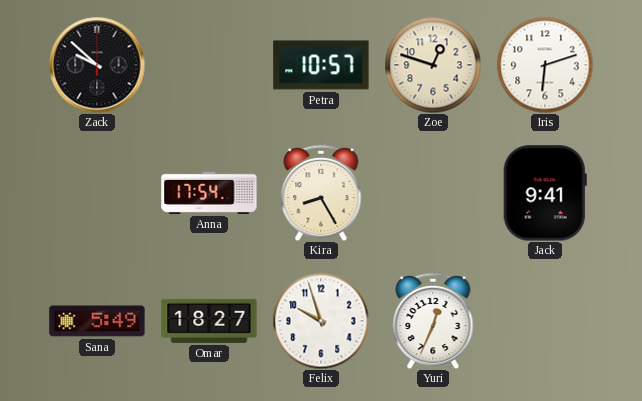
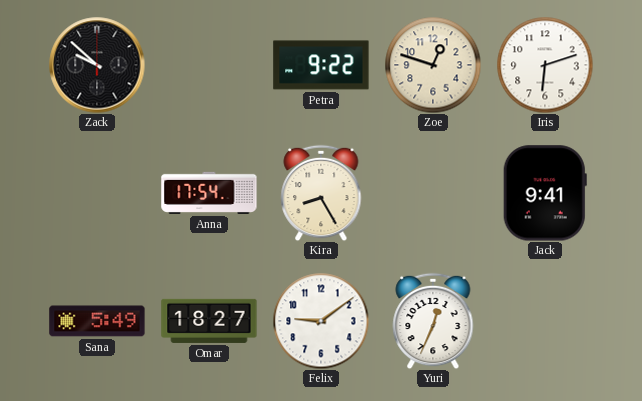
Petra: 10:57 -> 9:22 (321, 65)
Felix: 9:57 -> 9:09 (321, 321)
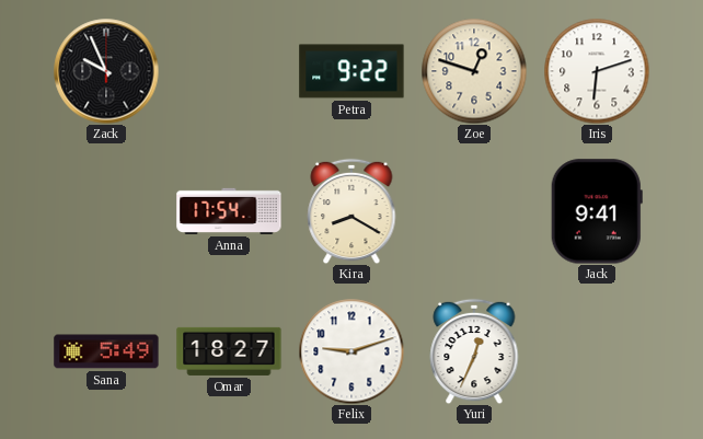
Zack: 9:52 -> 9:56 (106, 71)
Kira: 8:25 -> 8:20 (351, 211)
Felix: 9:09 -> 9:12 (351, 351)
